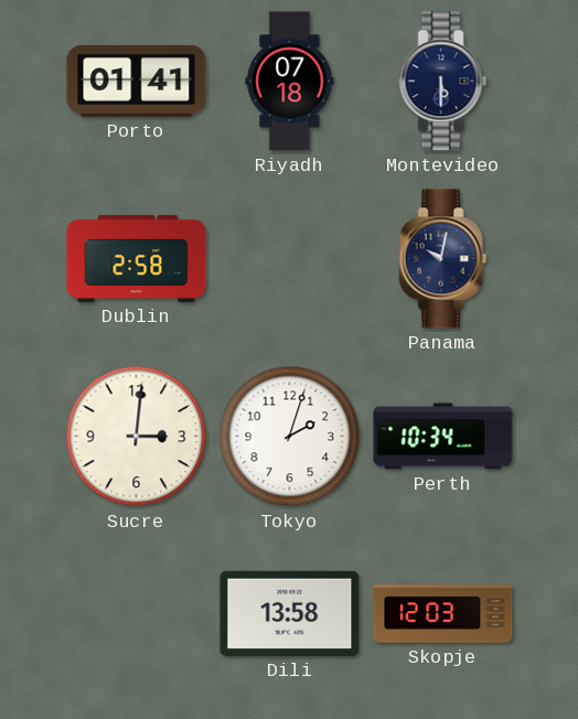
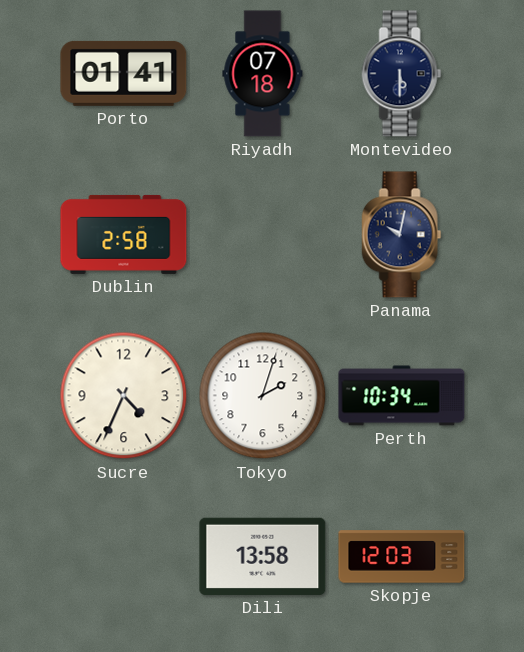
Sucre: 3:01 -> 4:34 (124, 396)
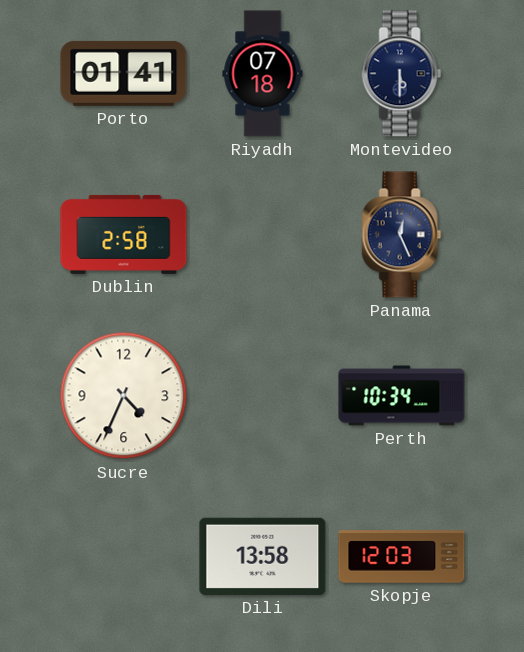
Panama: 10:02 -> 12:26 (402, 235)
Tokyo: 2:03 -> none (263, 396)
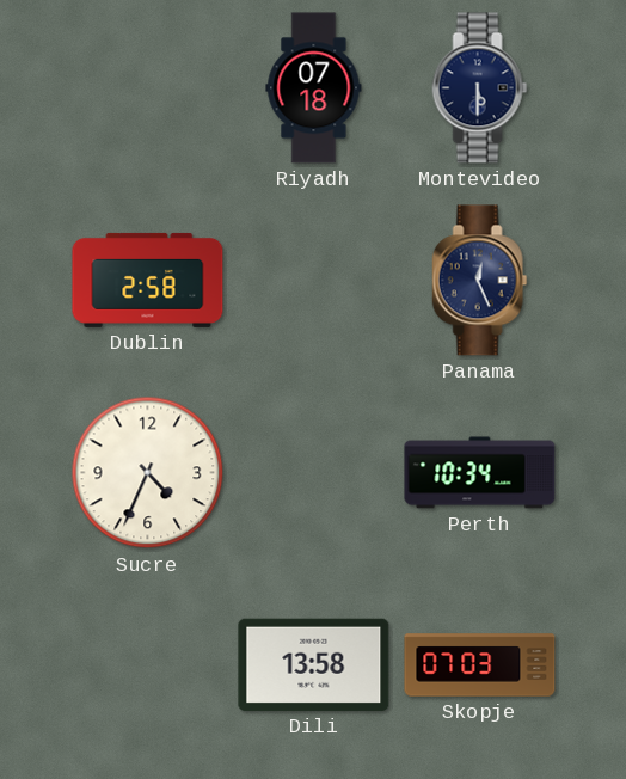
Porto: 01:41 -> none (124, 73)
Skopje: 12:03 -> 07:03 (480, 665)
